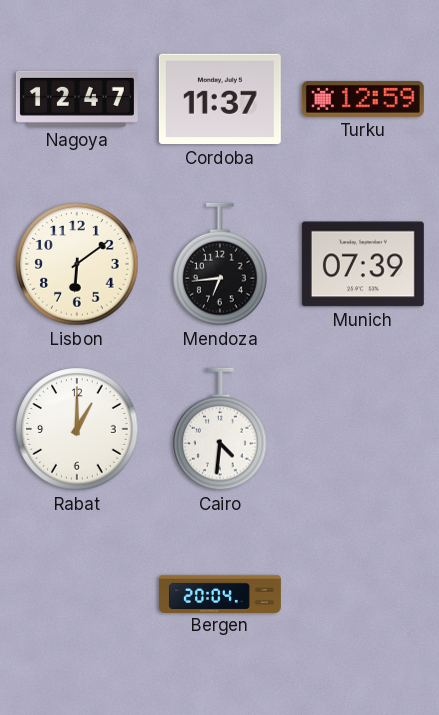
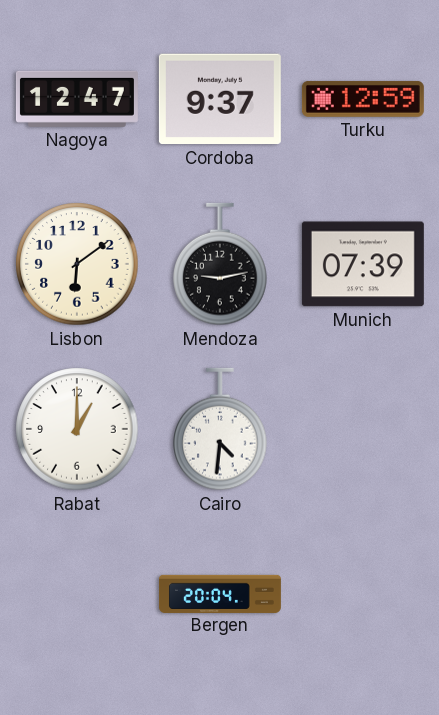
Cordoba: 11:37 -> 9:37 (220, 99)
Mendoza: 6:44 -> 9:13 (220, 264)
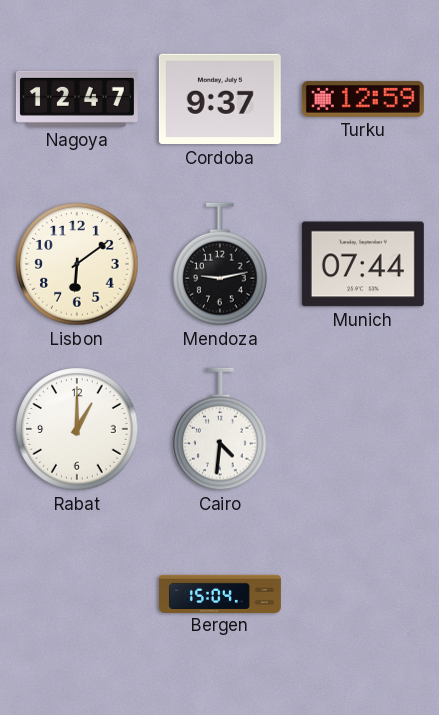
Munich: 07:39 -> 07:44 (363, 264)
Bergen: 20:04 -> 15:04 (220, 593)
